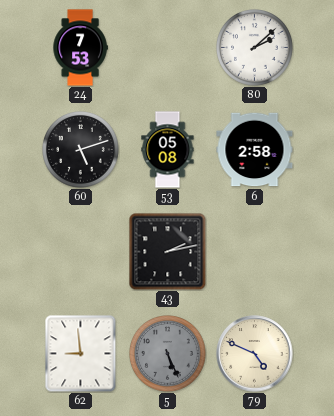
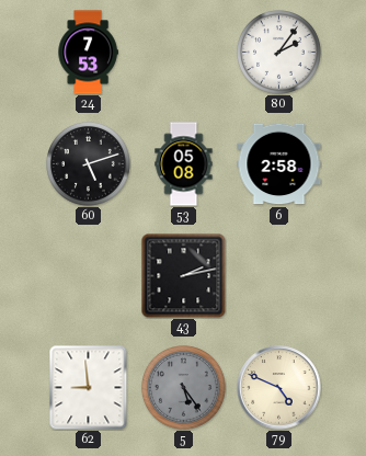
80: 2:08 -> 2:06 (279, 53)
5: 5:26 -> 5:24 (184, 388)
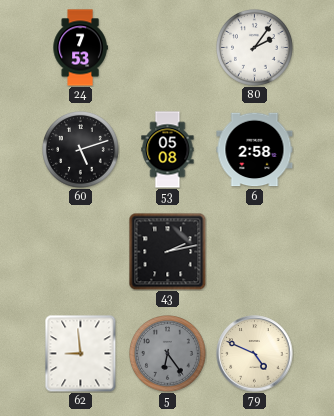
5: 5:24 -> 6:24 (168, 354)
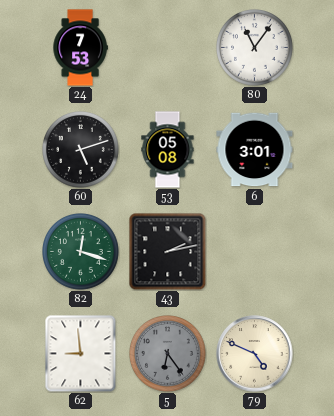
80: 2:06 -> 11:06 (255, 48)
6: 2:58 -> 3:01 (255, 150)
82: none -> 12:18 (81, 252)
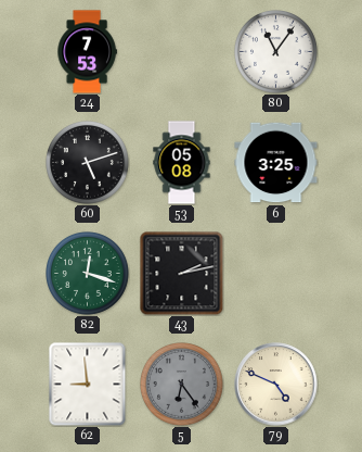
6: 3:01 -> 3:25 (276, 163)
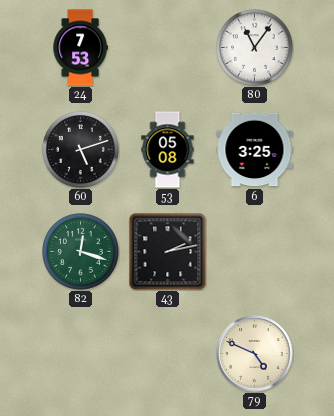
62: 8:59 -> none (88, 384)
5: 6:24 -> none (182, 385)
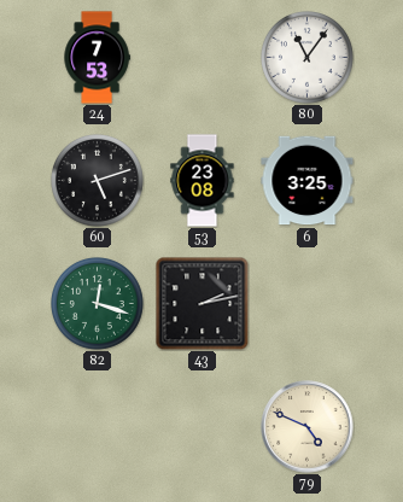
53: 05:08 -> 23:08 (203, 181)
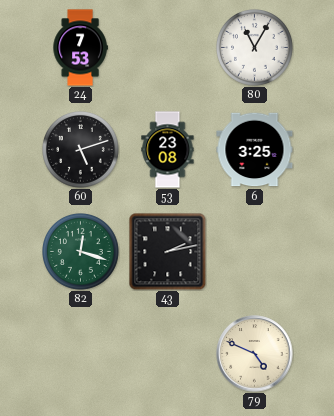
80: 11:06 -> 11:05 (255, 48)
